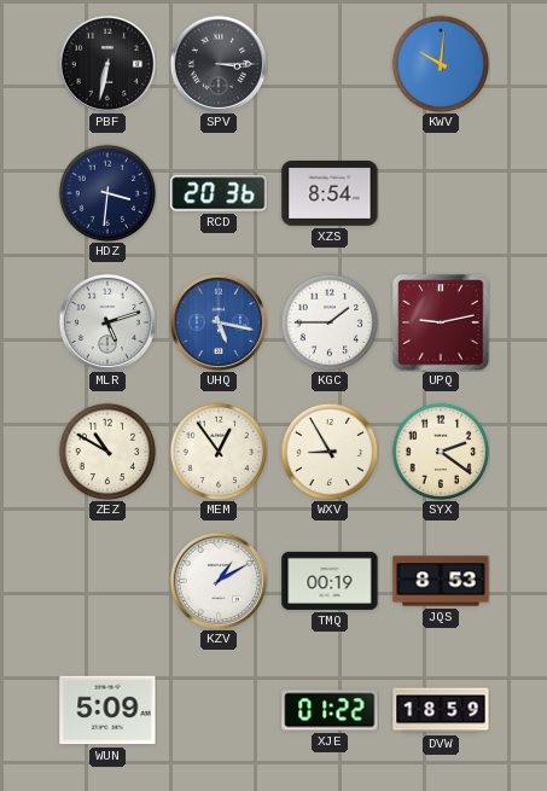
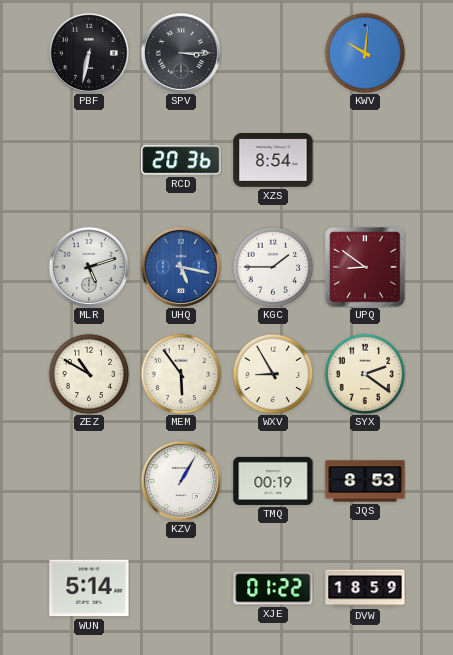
HDZ: 3:31 -> none (107, 193)
UPQ: 9:13 -> 8:51 (365, 267)
MEM: 12:54 -> 5:54 (181, 374)
KZV: 1:10 -> 1:05 (181, 481)
WUN: 5:09 -> 5:14 (89, 588)
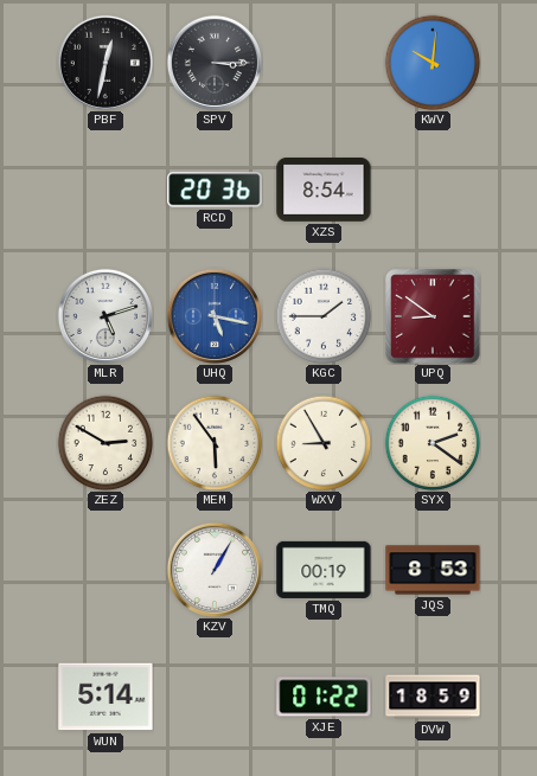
PBF: 6:32 -> 12:32 (106, 63)
ZEZ: 10:50 -> 2:50 (106, 443)
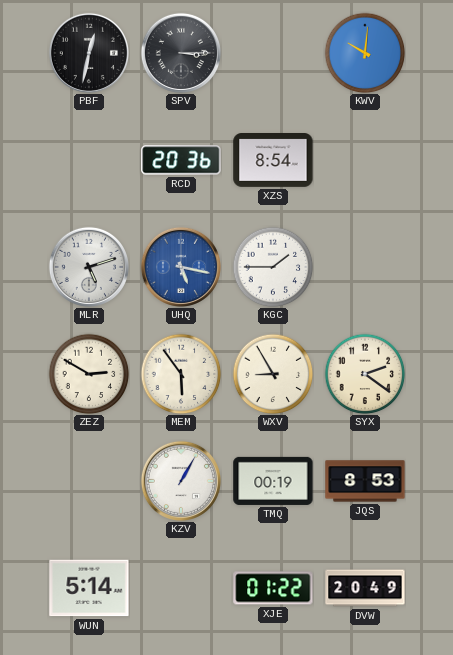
UPQ: 8:51 -> none (433, 316)
DVW: 18:59 -> 20:49 (365, 588)
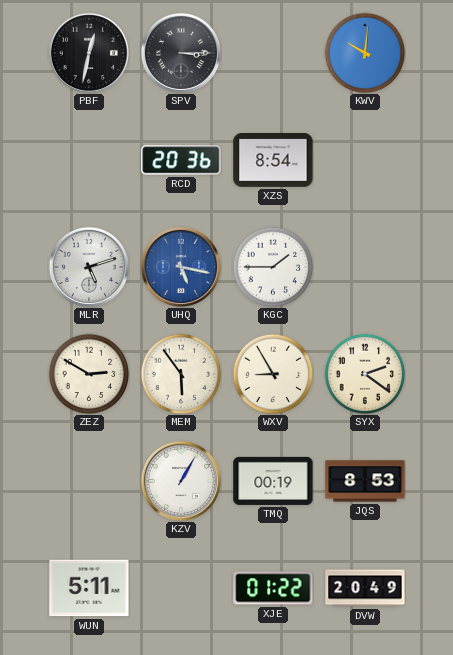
WUN: 5:14 -> 5:11 (89, 588)
